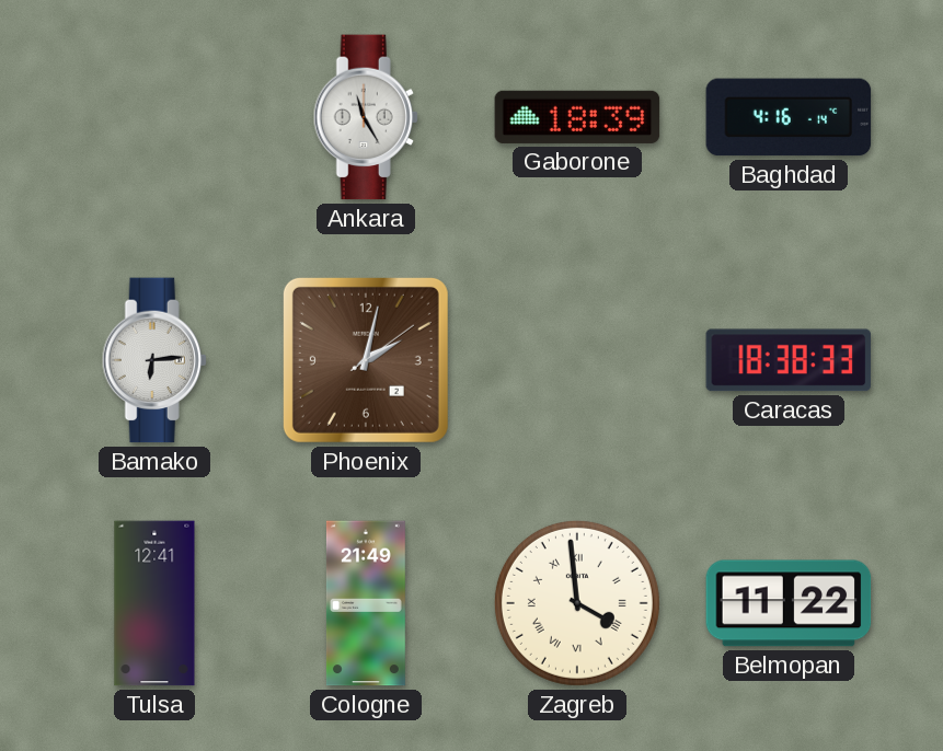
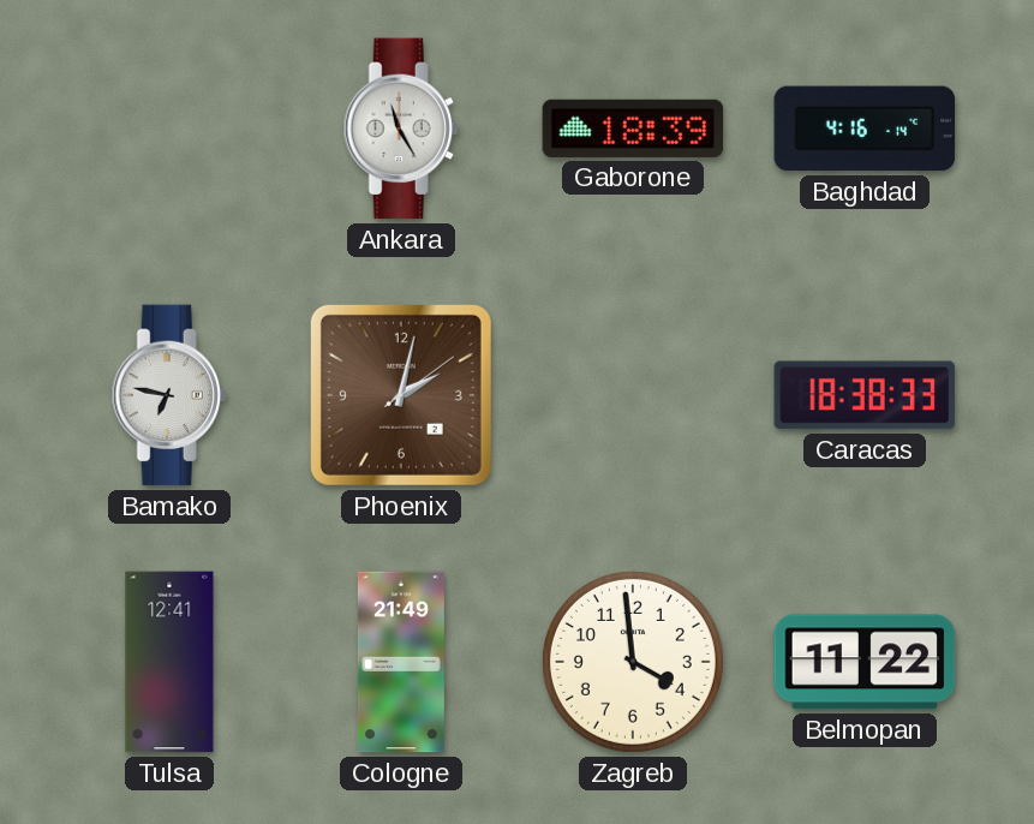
Bamako: 6:14 -> 6:47 (169, 395)
Zagreb numerals: Roman -> Arabic (633, 662)
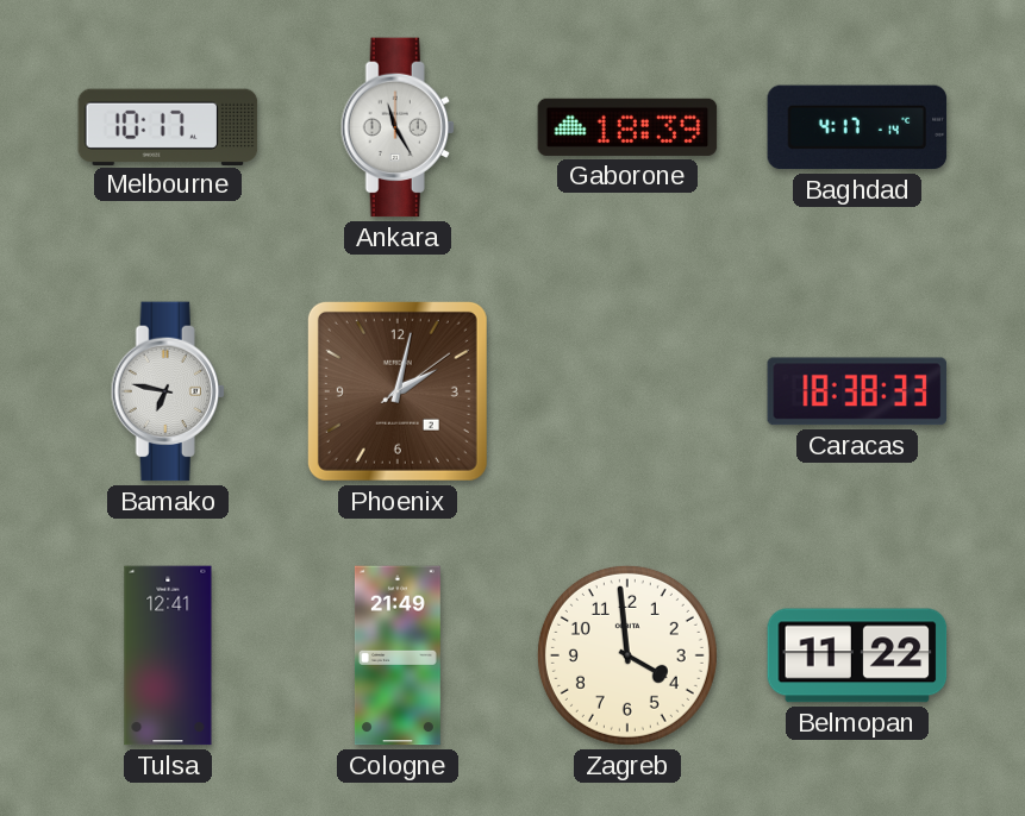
Melbourne: none -> 10:17 (168, 126)
Baghdad: 4:16 -> 4:17 (857, 127)
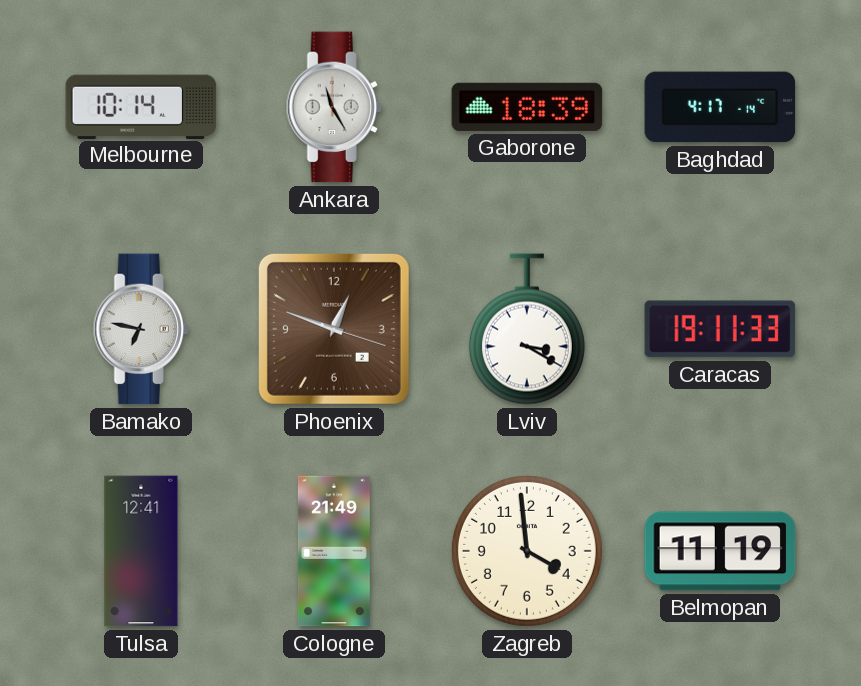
Melbourne: 10:17 -> 10:14 (141, 106)
Phoenix: 2:02 -> 12:48 (334, 329)
Lviv: none -> 3:20 (527, 329)
Caracas: 18:38 -> 19:11 (720, 329)
Belmopan: 11:22 -> 11:19 (720, 551)
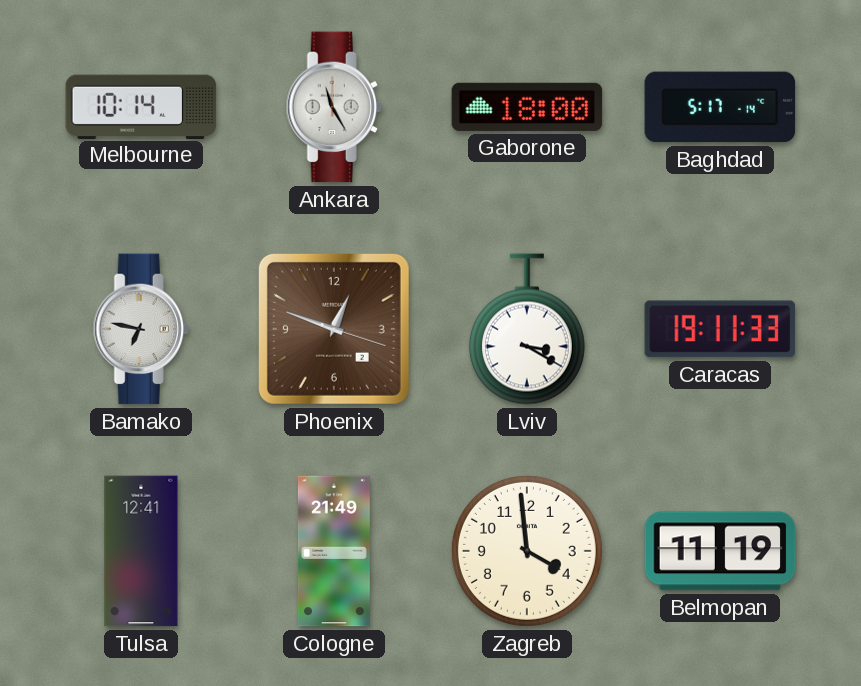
Gaborone: 18:39 -> 18:00 (527, 107)
Baghdad: 4:17 -> 5:17 (720, 107)
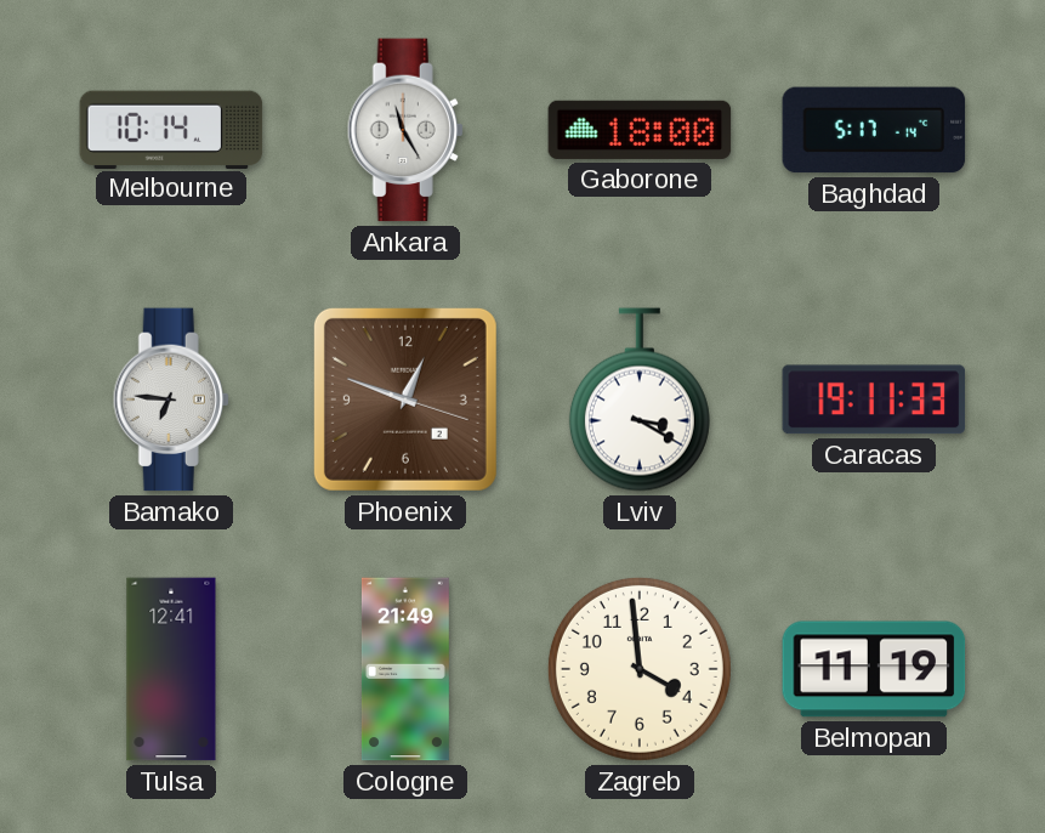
Bamako: 6:47 -> 6:46 (171, 399)
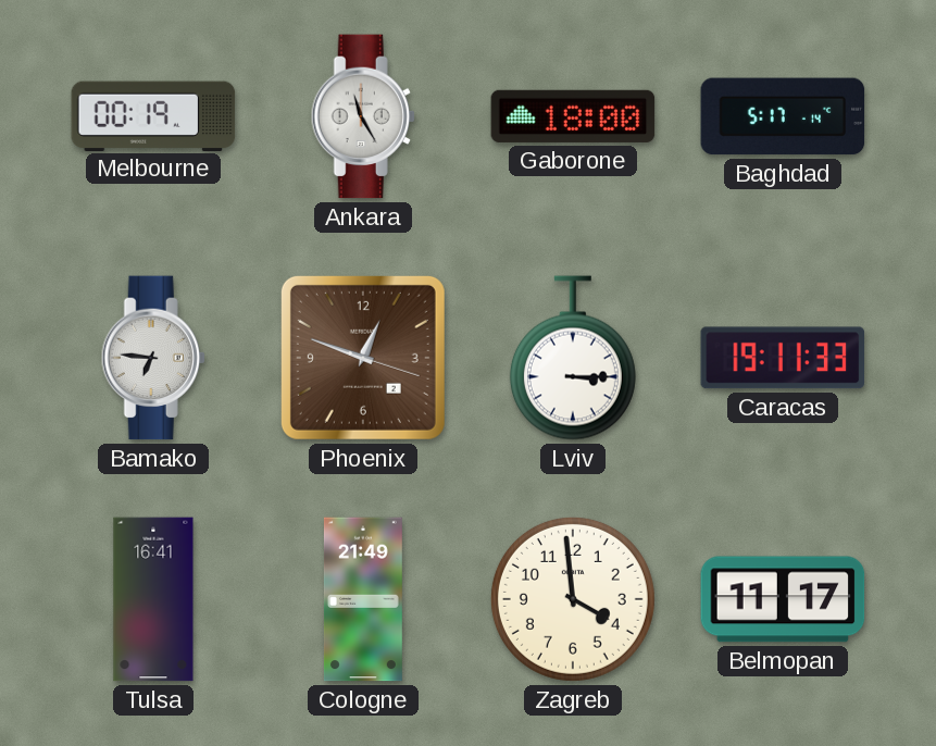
Melbourne: 10:14 -> 00:19 (153, 115)
Lviv: 3:20 -> 3:15 (573, 358)
Tulsa: 12:41 -> 16:41 (153, 599)
Belmopan: 11:19 -> 11:17 (783, 599)
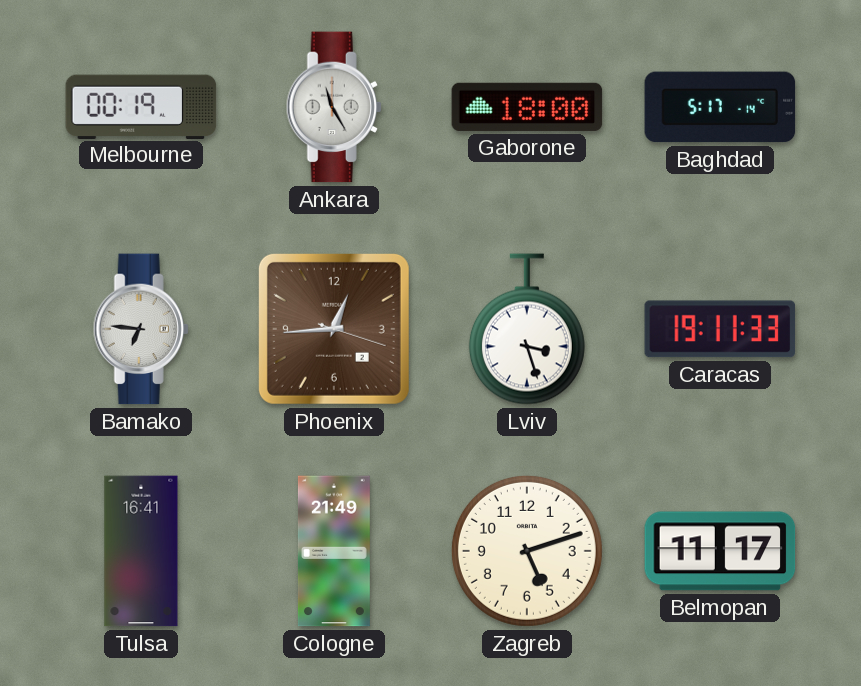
Phoenix: 12:48 -> 12:44 (334, 329)
Lviv: 3:15 -> 3:27 (527, 329)
Zagreb: 3:59 -> 5:12 (527, 551)
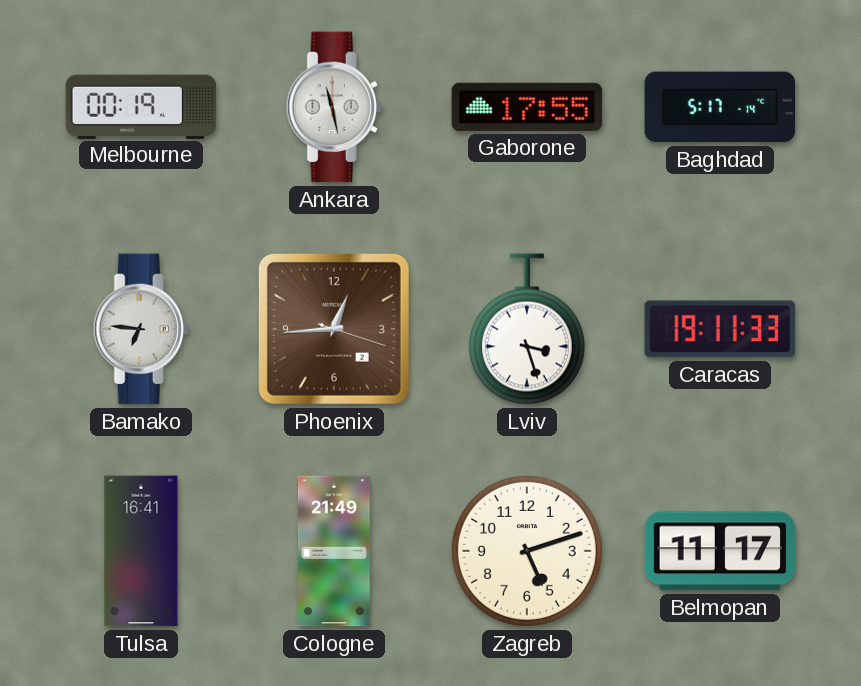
Ankara: 11:25 -> 11:28 (334, 107)
Gaborone: 18:00 -> 17:55 (527, 107)
